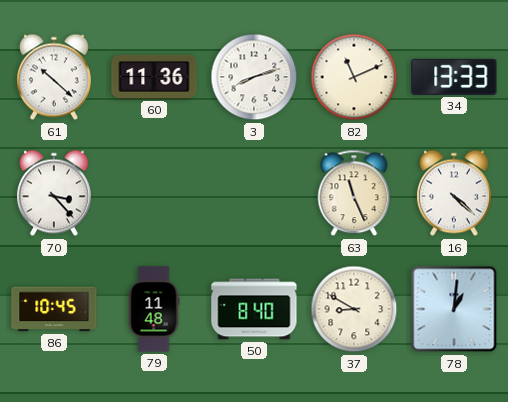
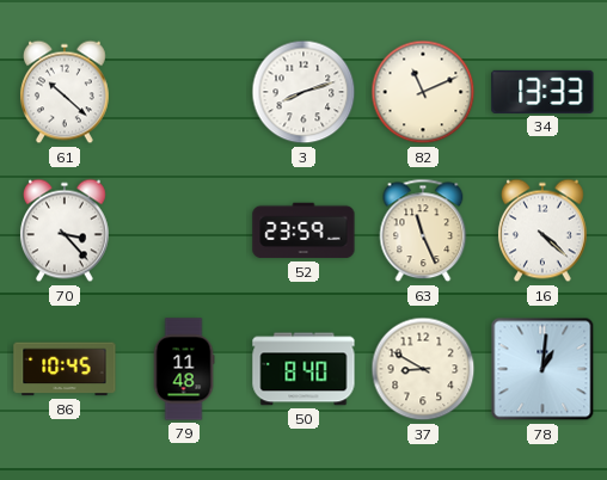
60: 11:36 -> none (154, 77)
52: none -> 23:59 (303, 230)
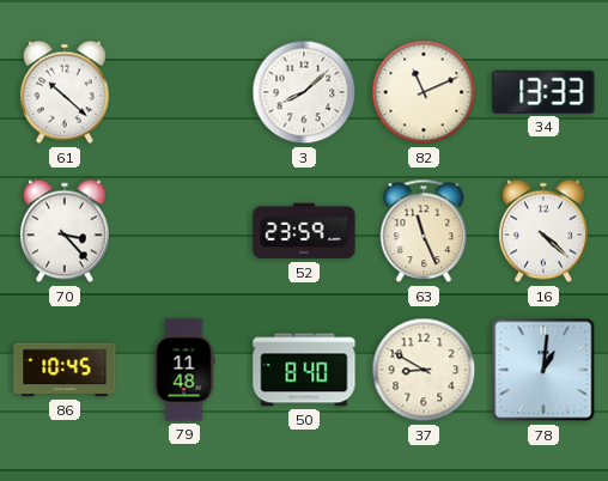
3: 8:12 -> 8:08 (304, 92)
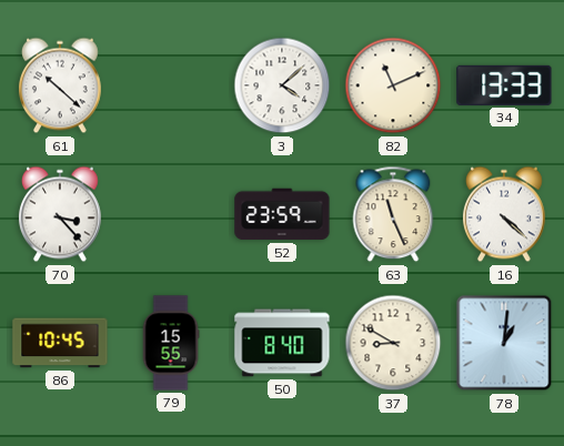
3: 8:08 -> 4:08 (282, 85)
79: 11:48 -> 15:55 (171, 343)
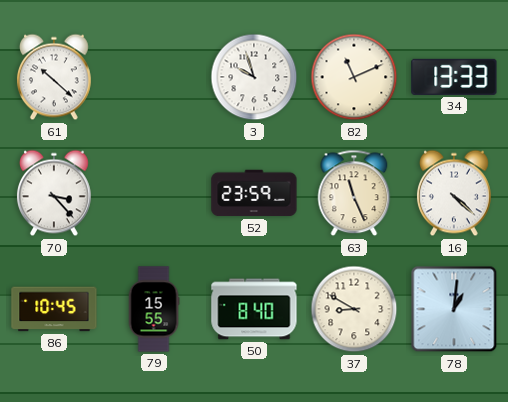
3: 4:08 -> 9:57 (254, 77)
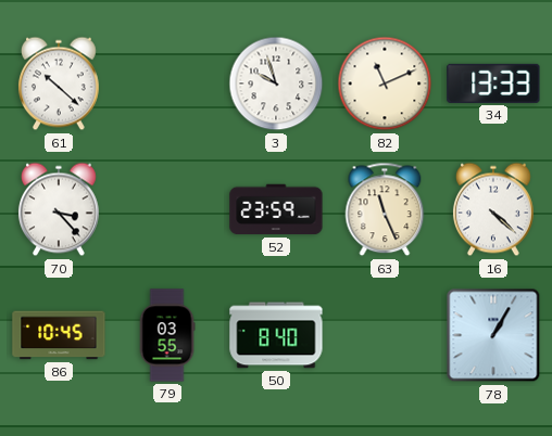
79: 15:55 -> 03:55 (167, 335)
37: 8:50 -> none (354, 309)
78: 1:01 -> 1:05 (493, 335)
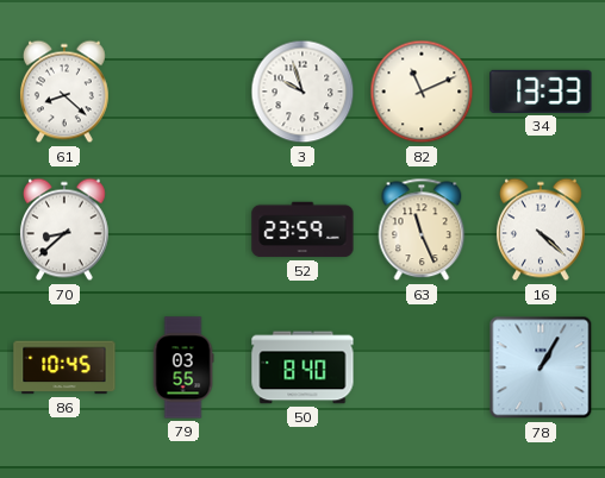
61: 10:22 -> 8:22 (64, 92)
70: 3:23 -> 8:38 (64, 229)
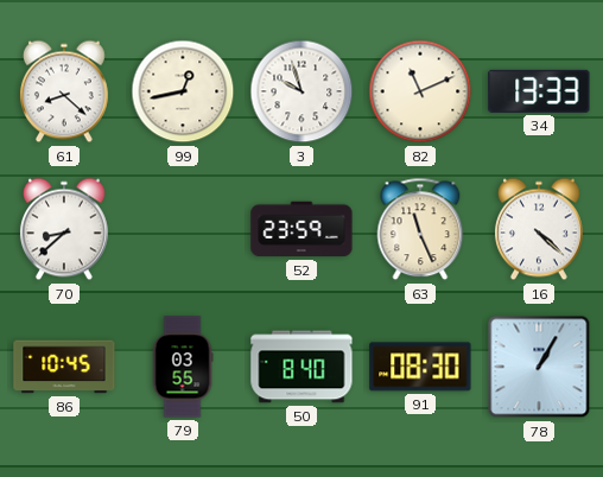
99: none -> 12:43 (183, 91)
91: none -> 08:30 (420, 367)
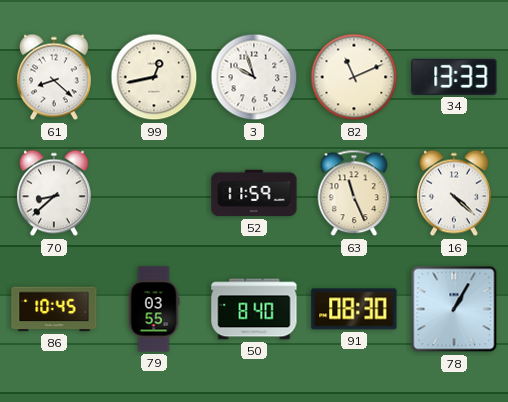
52: 23:59 -> 11:59 (254, 193)
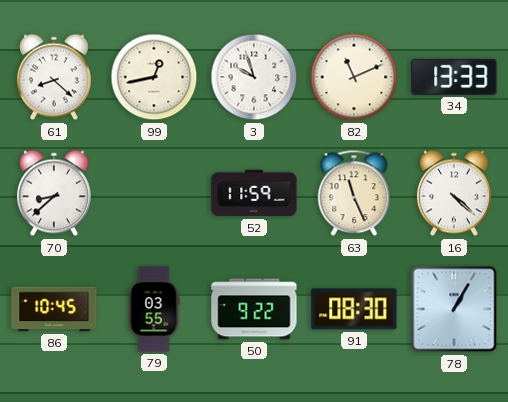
50: 8:40 -> 9:22 (254, 309)
